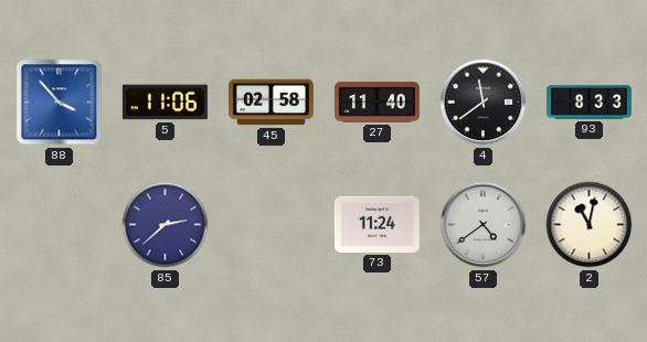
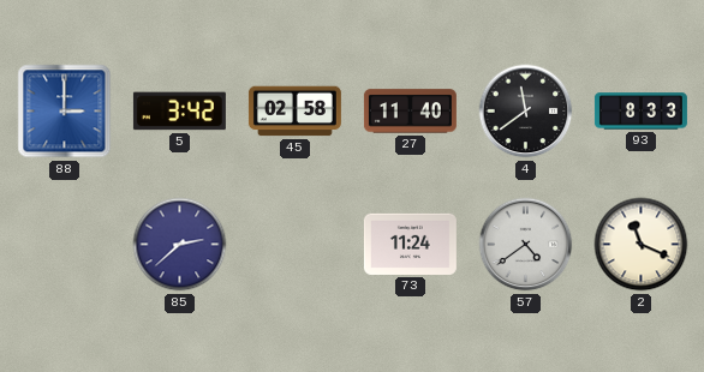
88: 3:53 -> 3:00 (65, 112)
5: 11:06 -> 3:42 (179, 112)
2: 11:02 -> 11:19 (642, 245)
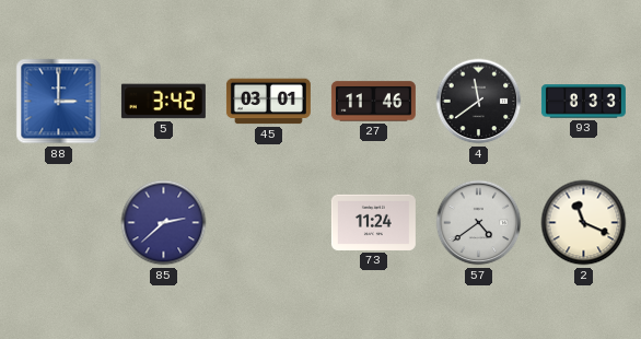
45: 02:58 -> 03:01 (268, 102)
27: 11:40 -> 11:46 (373, 102)
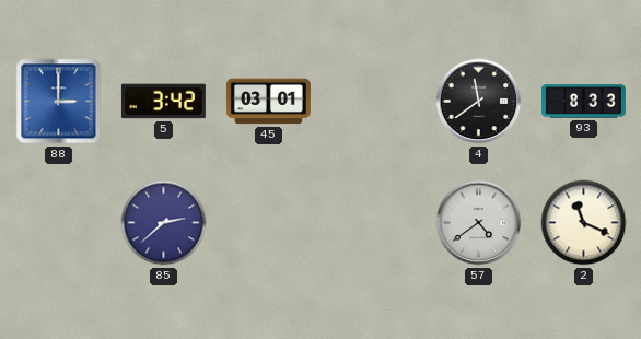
27: 11:46 -> none (373, 102)
73: 11:24 -> none (373, 222)
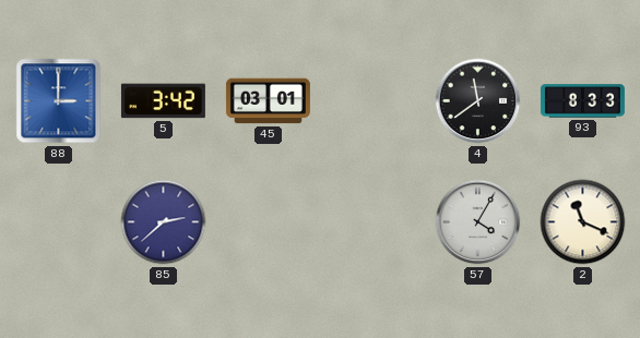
57: 4:39 -> 4:05 (478, 222)
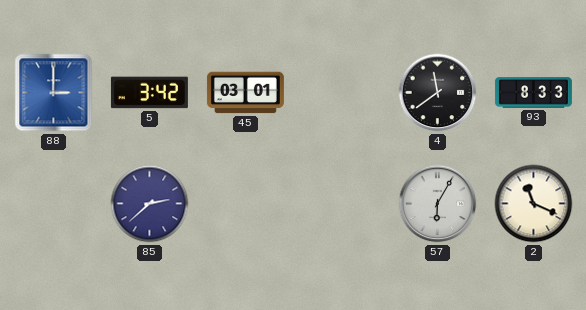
57: 4:05 -> 6:05 (438, 204)
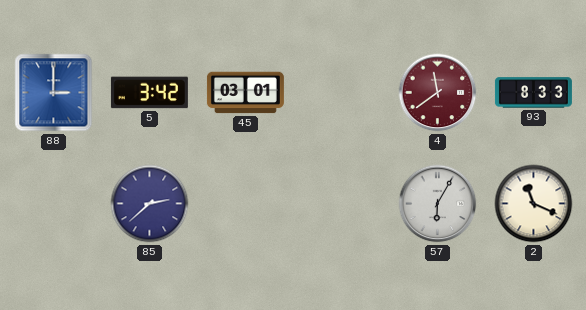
4 dial: black -> burgundy (438, 93)
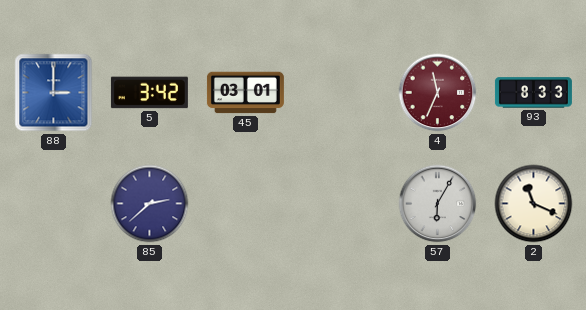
4: 11:39 -> 11:34 (438, 93)
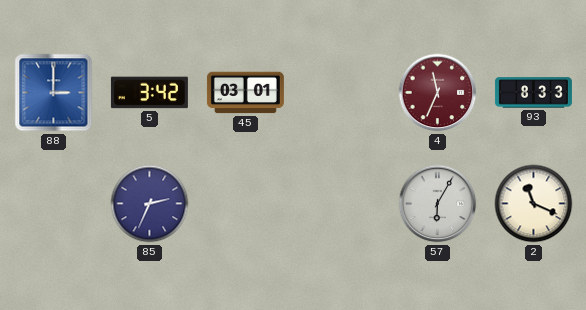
85: 2:38 -> 2:34 (150, 204)
